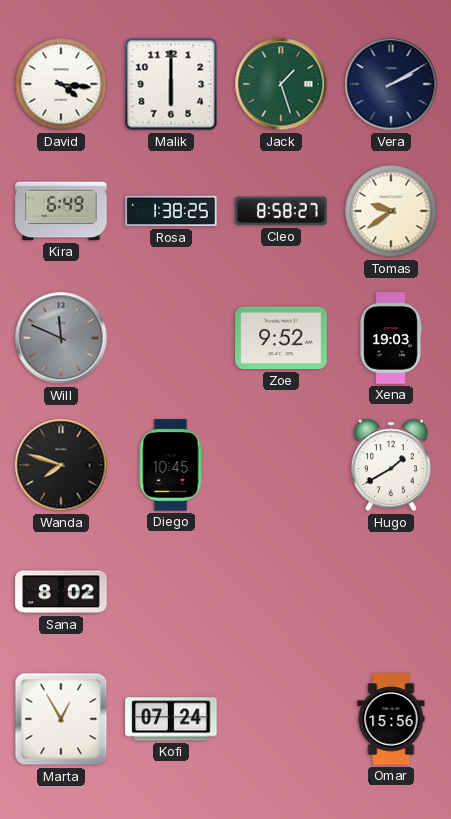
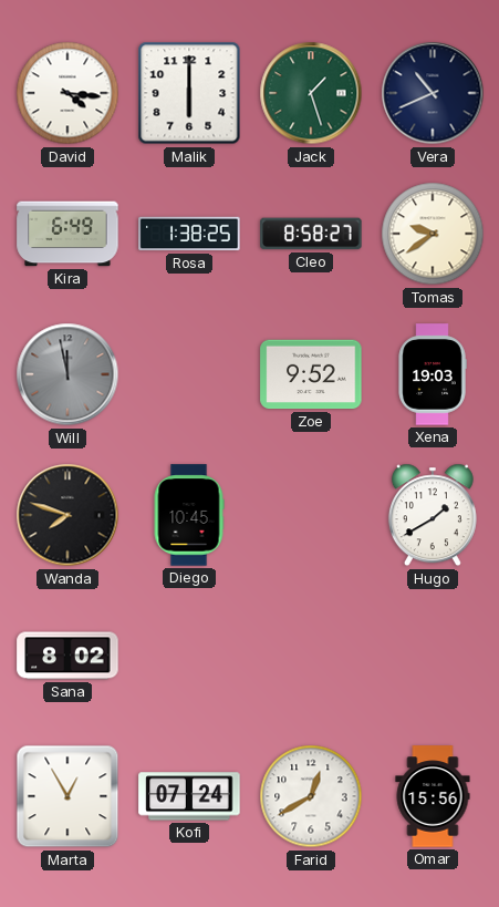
Vera: 2:10 -> 10:41 (433, 93)
Will: 11:49 -> 11:58 (67, 374)
Farid: none -> 12:40 (311, 796)
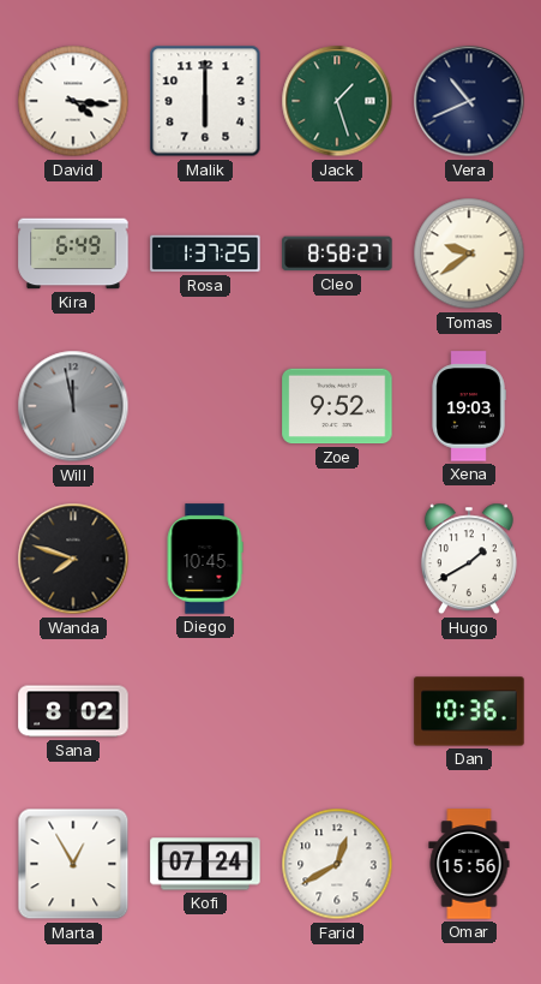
Rosa: 1:38 -> 1:37 (205, 254)
Dan: none -> 10:36 (469, 711)
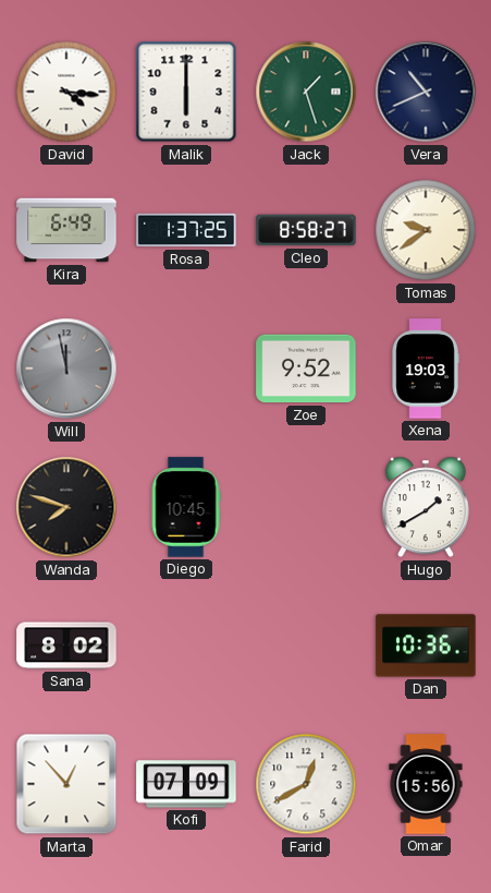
Marta: 12:55 -> 12:53 (66, 784)
Kofi: 07:24 -> 07:09 (186, 784)
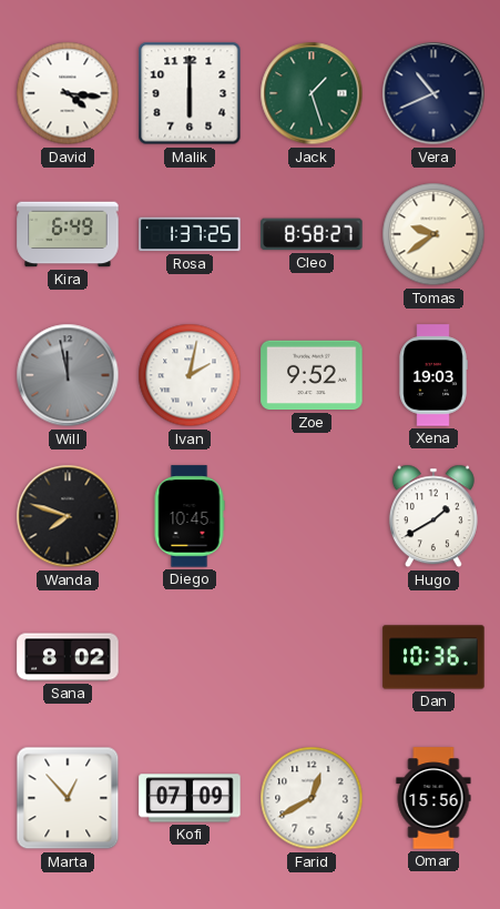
Ivan: none -> 2:02 (190, 375)
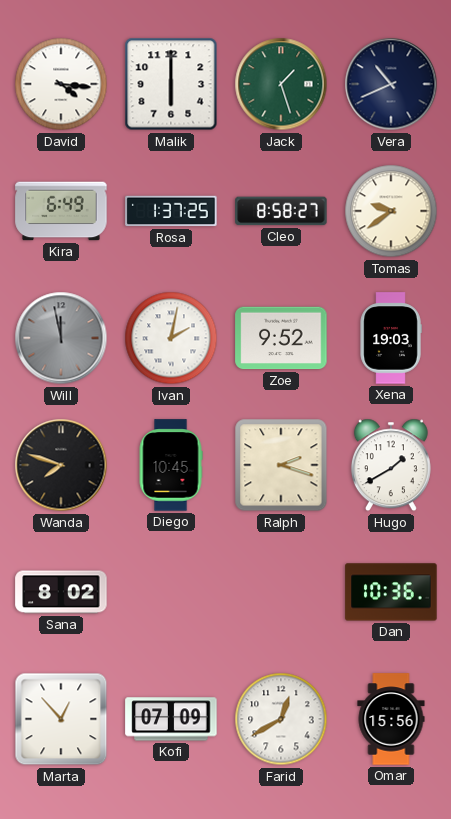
Ralph: none -> 2:18 (281, 465)
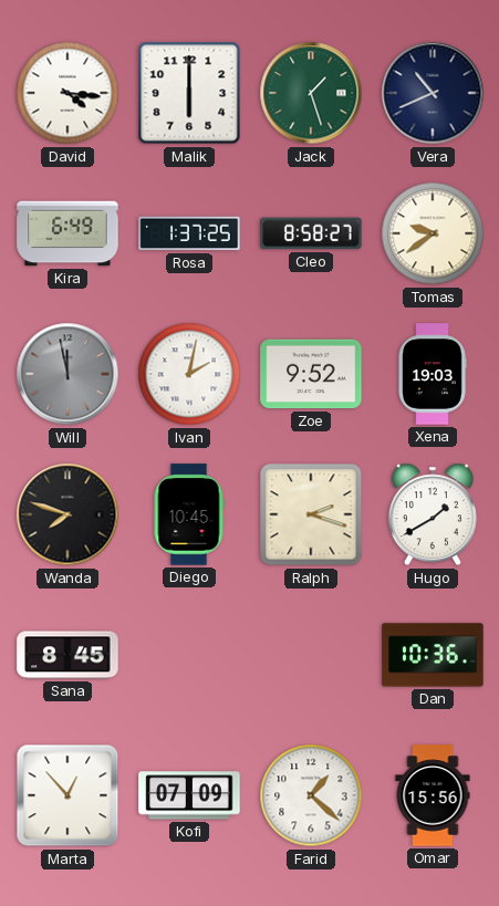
Sana: 8:02 -> 8:45 (67, 655)
Farid: 12:40 -> 1:22 (311, 795)
